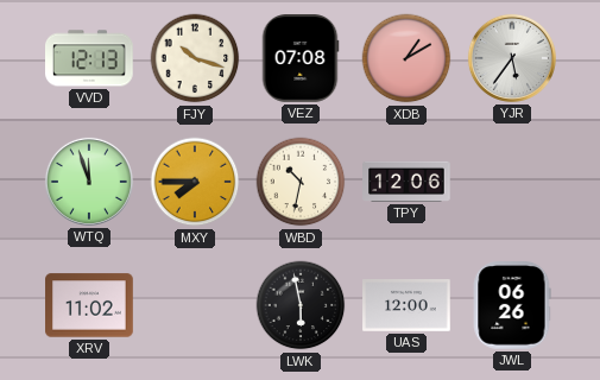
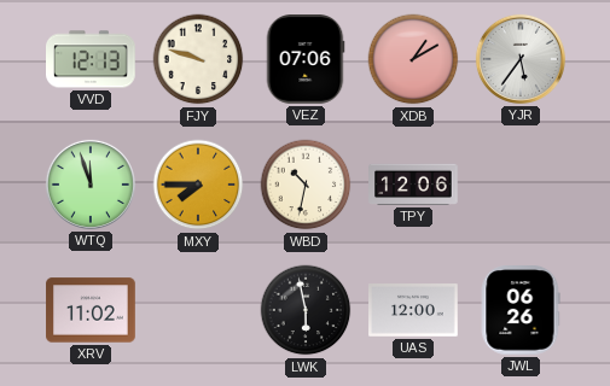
FJY: 10:18 -> 9:48 (198, 59)
VEZ: 07:08 -> 07:06 (306, 59)
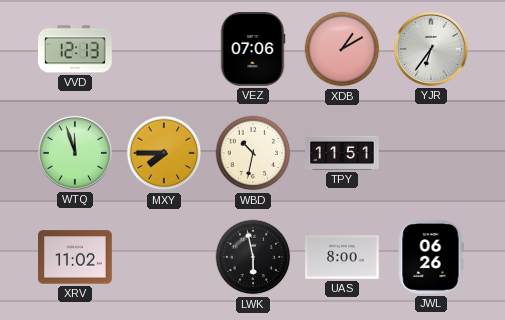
FJY: 9:48 -> none (198, 59)
YJR: 5:36 -> 6:36 (431, 49)
TPY: 12:06 -> 11:51 (342, 153)
UAS: 12:00 -> 8:00 (342, 258)
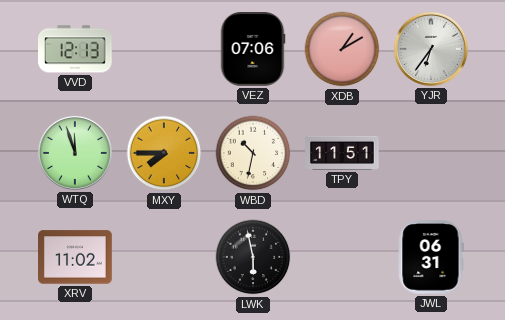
UAS: 8:00 -> none (342, 258)
JWL: 06:26 -> 06:31 (431, 257)
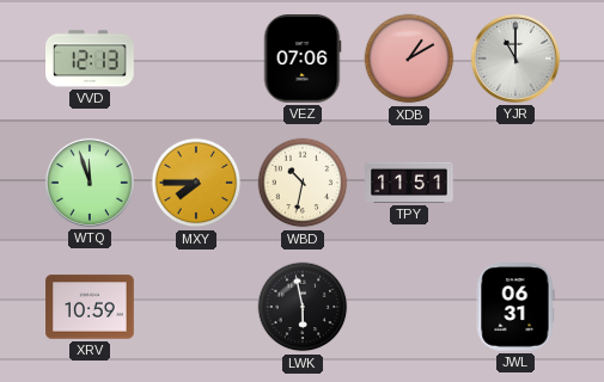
YJR: 6:36 -> 11:00 (515, 58)
XRV: 11:02 -> 10:59 (90, 307)
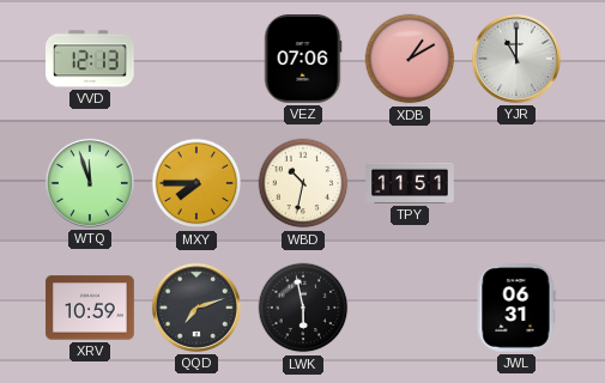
QQD: none -> 7:12 (196, 308)
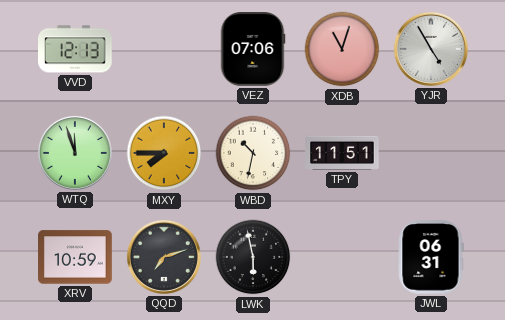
XDB: 1:10 -> 11:03 (342, 49)
YJR: 11:00 -> 4:55 (431, 49)
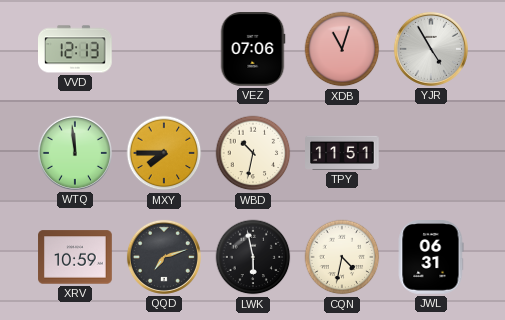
WTQ: 11:57 -> 11:59 (75, 153)
CQN: none -> 4:32 (342, 257)
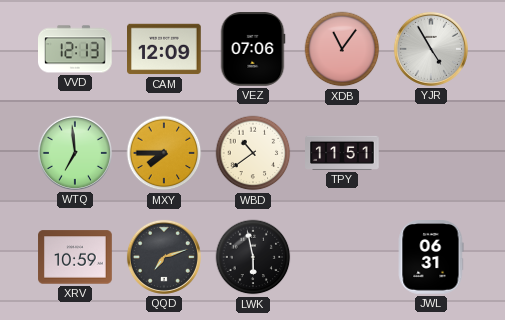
CAM: none -> 12:09 (164, 49)
XDB: 11:03 -> 11:06 (342, 49)
WTQ: 11:59 -> 6:59 (75, 153)
WBD: 10:32 -> 10:39 (253, 153)
CQN: 4:32 -> none (342, 257)
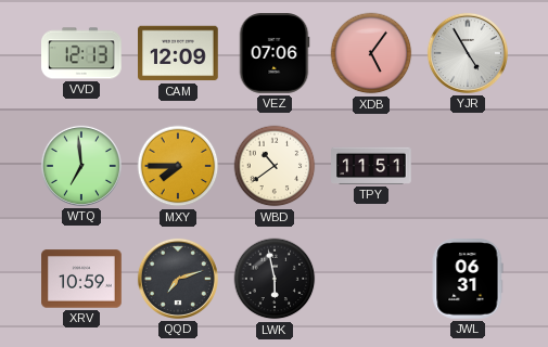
XDB: 11:06 -> 5:06 (371, 53)
